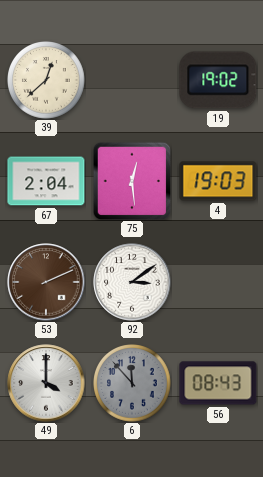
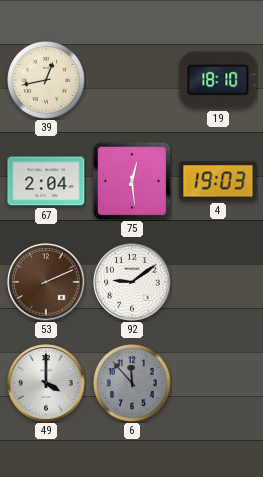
39: 12:38 -> 12:43 (47, 81)
19: 19:02 -> 18:10 (218, 80)
92: 3:09 -> 9:09 (132, 282)
56: 08:43 -> none (218, 383)
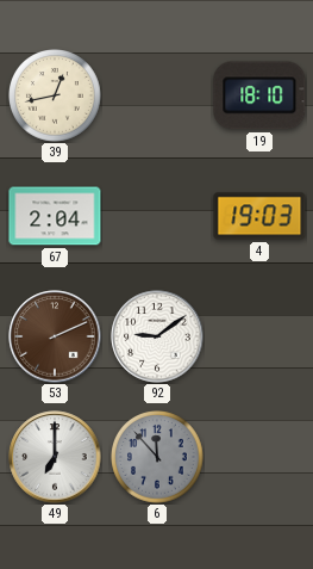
75: 12:29 -> none (132, 181)
49: 4:00 -> 7:00 (55, 457)
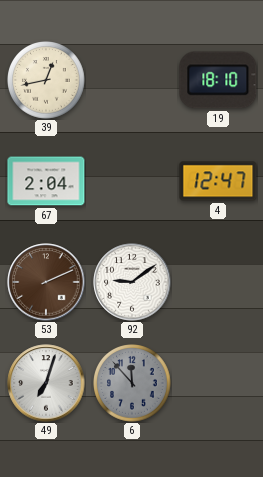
4: 19:03 -> 12:47 (218, 181)
49: 7:00 -> 7:03 (46, 383)
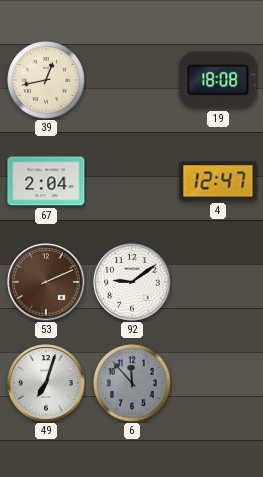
19: 18:10 -> 18:08 (218, 80)
